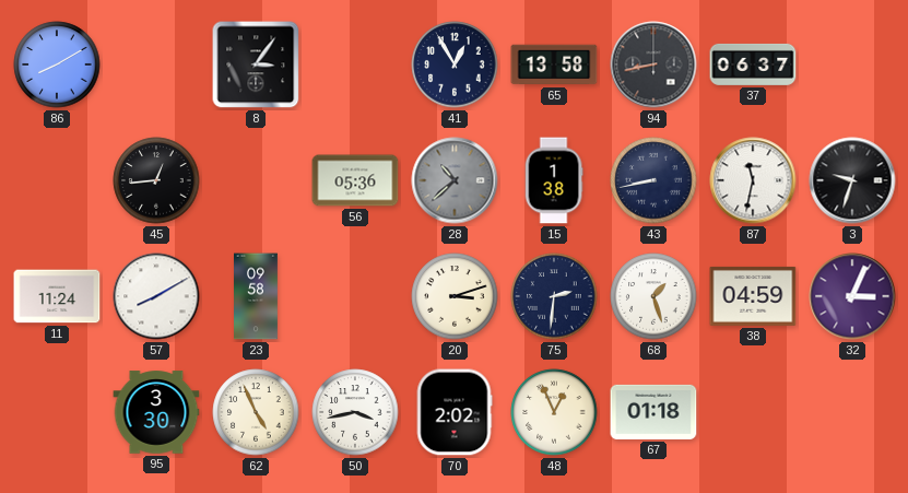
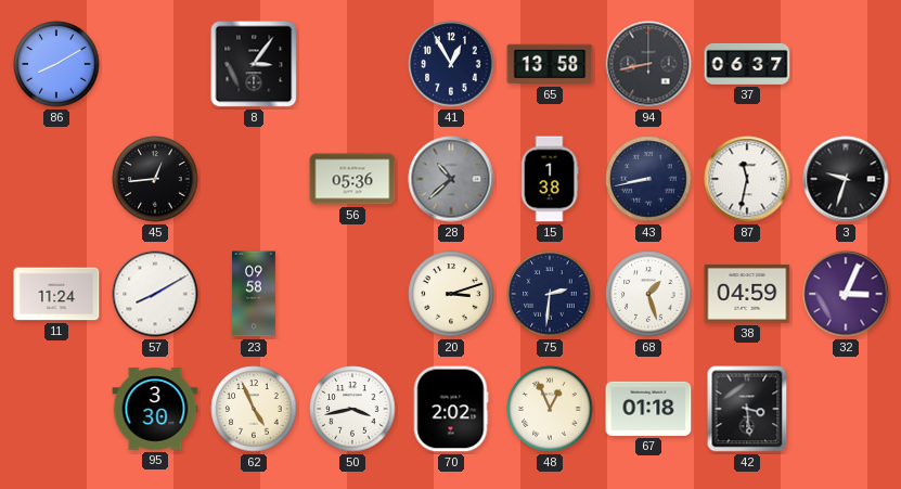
42: none -> 3:29 (747, 409)
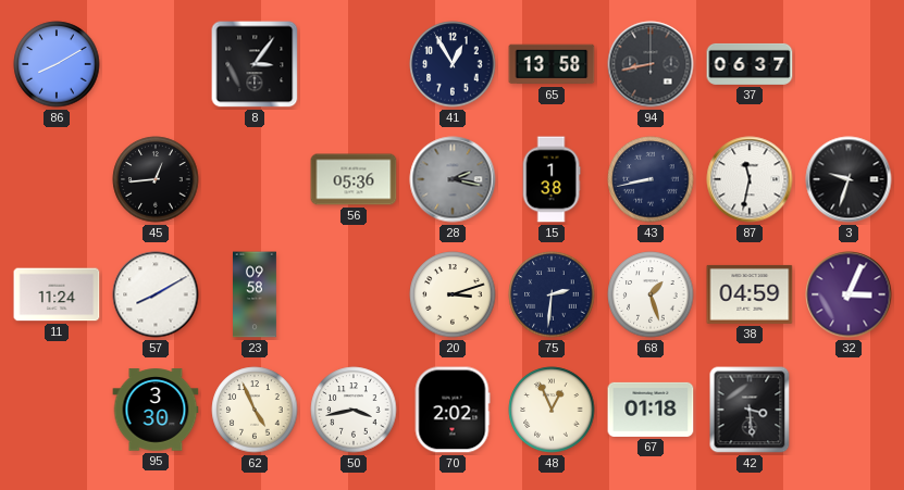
28: 10:38 -> 2:17 (453, 179)
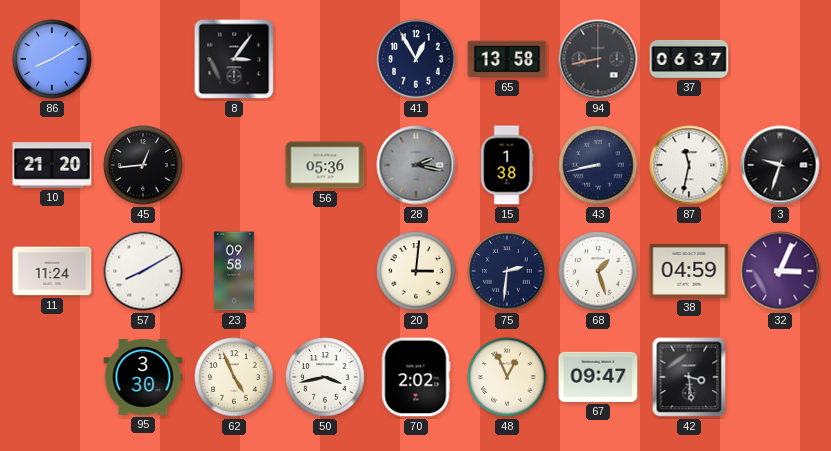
10: none -> 21:20 (52, 165)
20: 3:12 -> 3:01 (416, 271)
67: 01:18 -> 09:47 (598, 377)
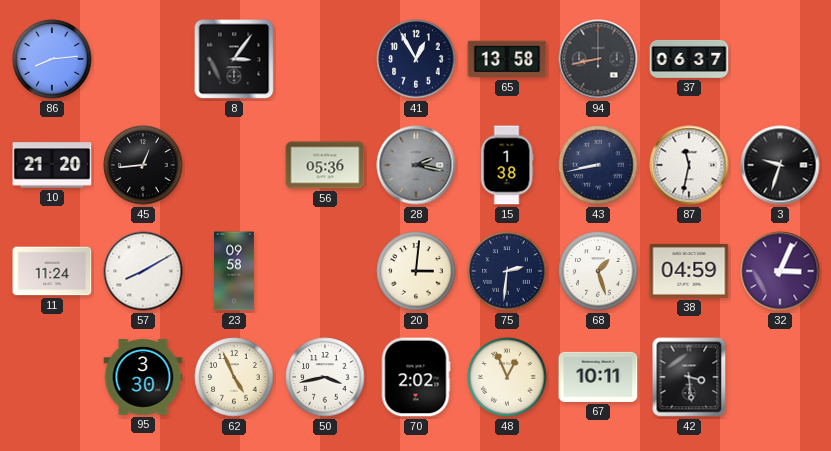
86: 8:10 -> 8:14 (52, 59)
67: 09:47 -> 10:11 (598, 377)
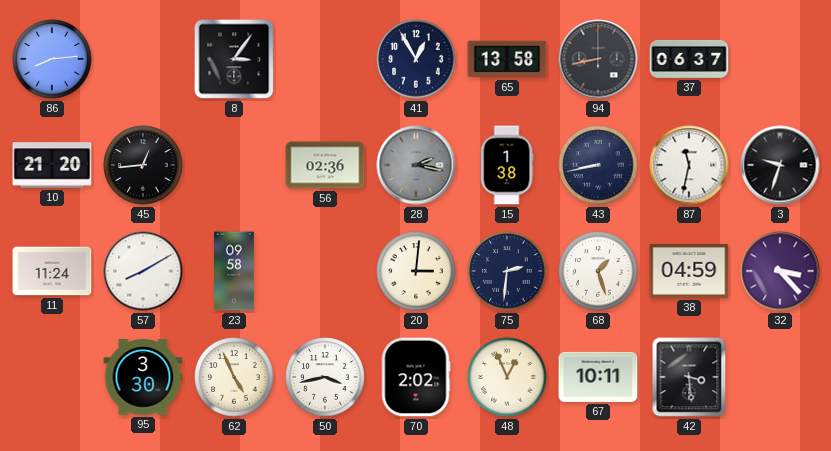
56: 05:36 -> 02:36 (325, 165)
32: 3:04 -> 3:23 (780, 271)
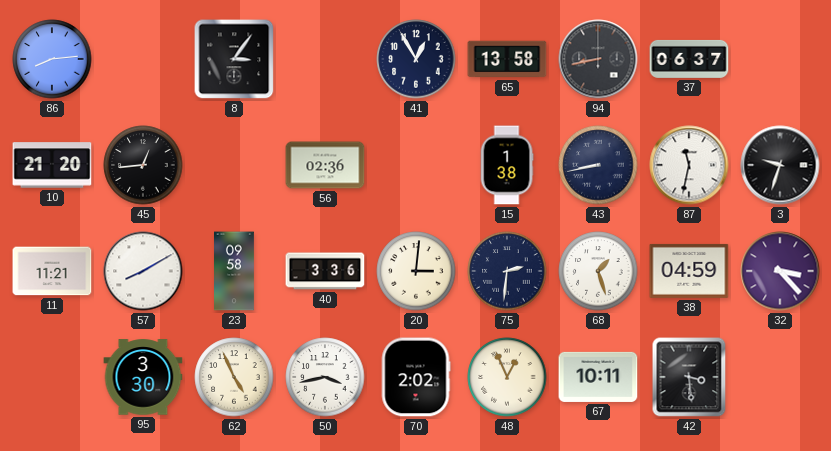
28: 2:17 -> none (416, 165)
11: 11:24 -> 11:21 (52, 271)
40: none -> 3:36 (325, 271)
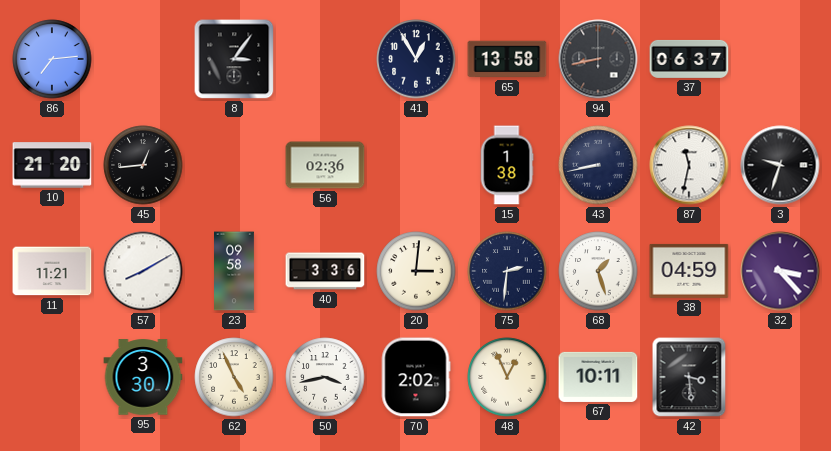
86: 8:14 -> 7:14 (52, 59)
